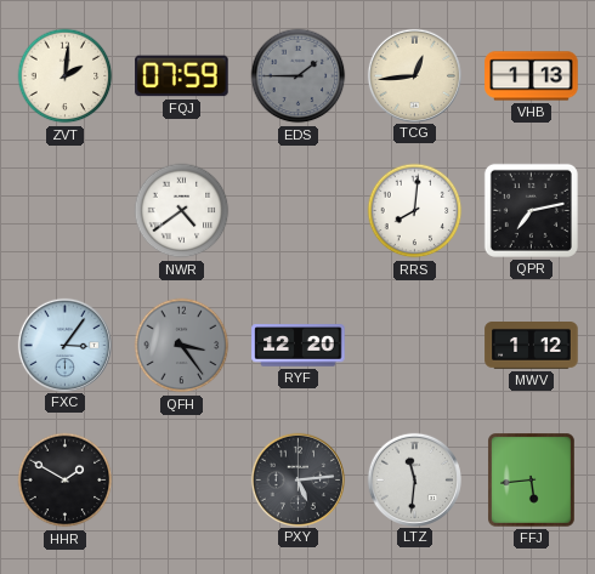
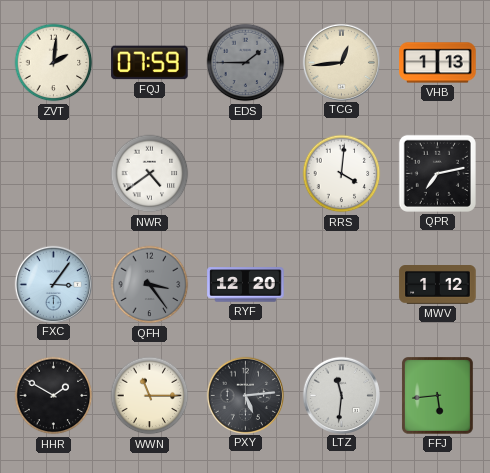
RRS: 8:01 -> 4:01 (342, 174)
WWN: none -> 11:15 (150, 396)
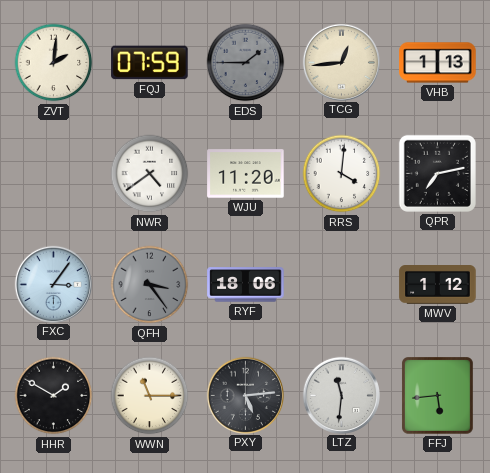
WJU: none -> 11:20 (246, 174)
RYF: 12:20 -> 18:06 (246, 285)
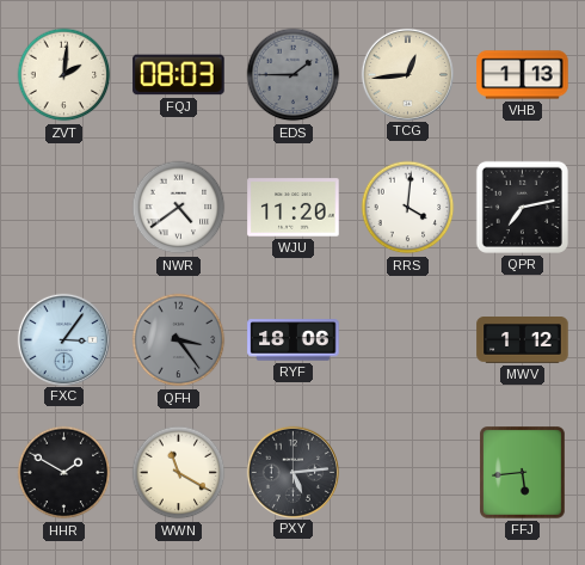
FQJ: 07:59 -> 08:03 (179, 75)
WWN: 11:15 -> 11:20 (179, 473)
LTZ: 11:31 -> none (341, 395)
